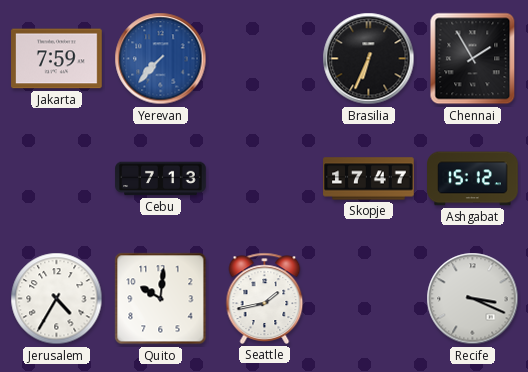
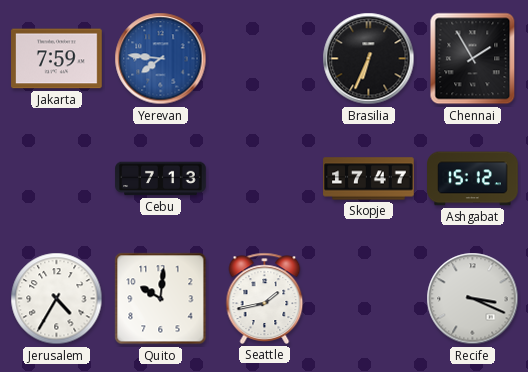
Yerevan: 7:37 -> 7:46 (161, 59)
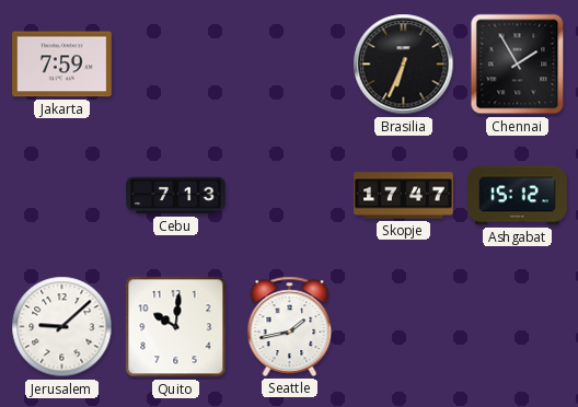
Yerevan: 7:46 -> none (161, 59)
Jerusalem: 4:35 -> 9:08 (62, 327)
Recife: 3:19 -> none (473, 299)
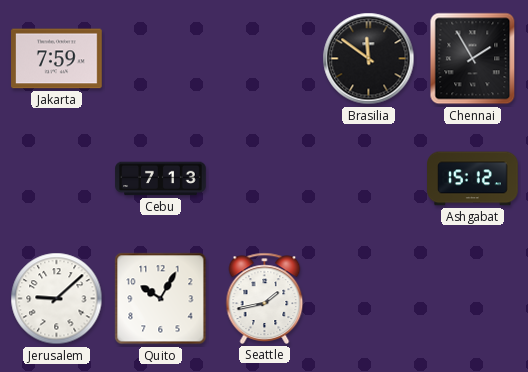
Brasilia: 6:34 -> 11:51 (369, 59)
Skopje: 17:47 -> none (404, 196)
Quito: 10:01 -> 10:05 (161, 299)
